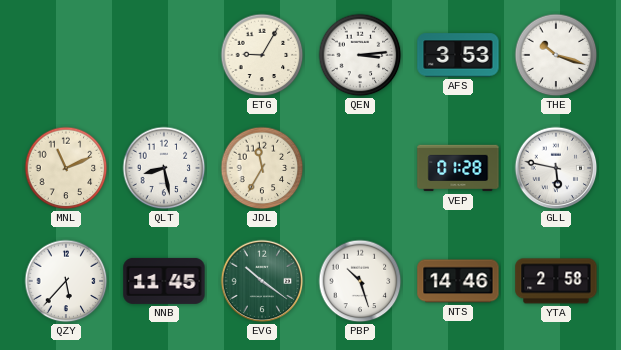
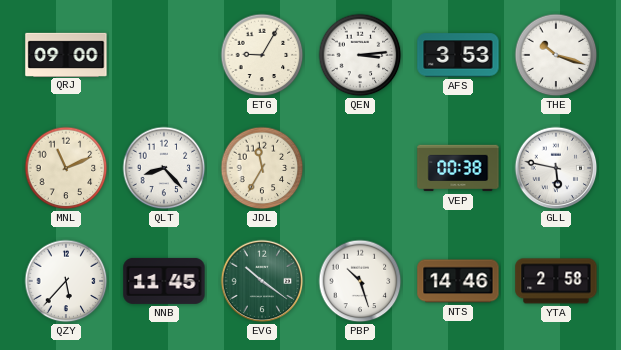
QRJ: none -> 09:00 (66, 54)
QLT: 8:28 -> 8:23 (164, 168)
VEP: 01:28 -> 00:38 (458, 168)
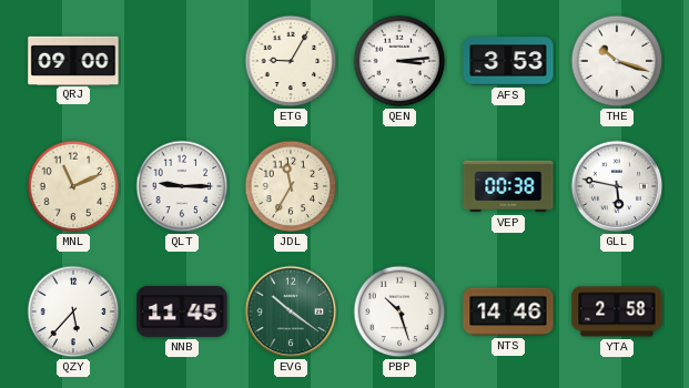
QLT: 8:23 -> 9:15 (182, 186)
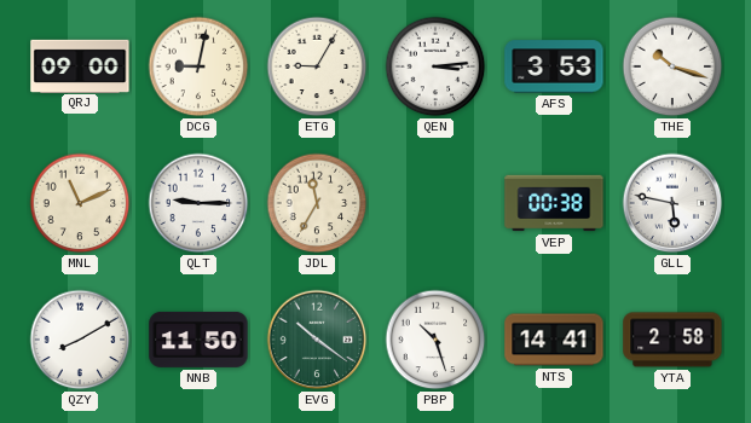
DCG: none -> 9:02 (198, 66)
QZY: 5:37 -> 8:10 (80, 340)
NNB: 11:45 -> 11:50 (198, 340)
NTS: 14:46 -> 14:41 (554, 340)
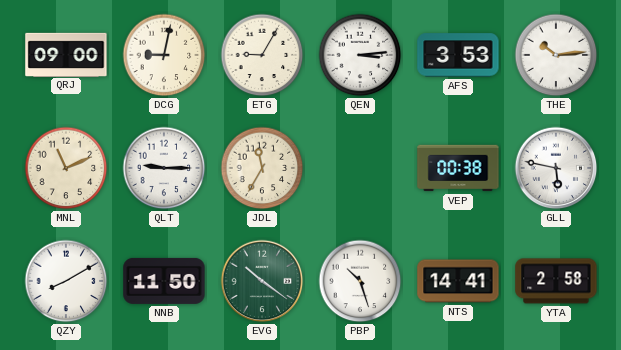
THE: 10:18 -> 10:14 (556, 55)
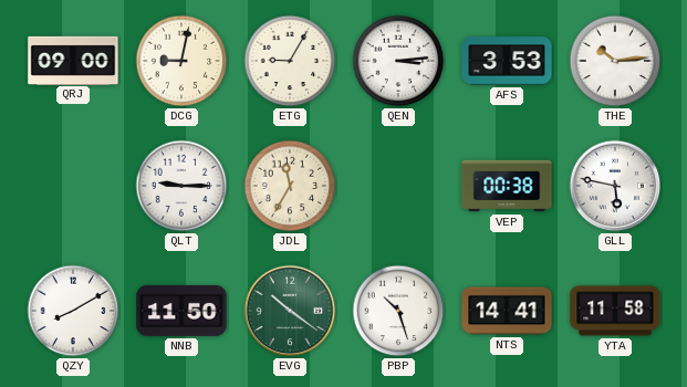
MNL: 11:11 -> none (66, 168)
YTA: 2:58 -> 11:58 (615, 311)
